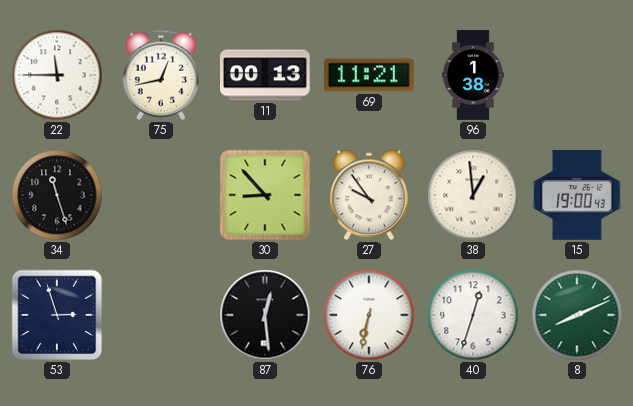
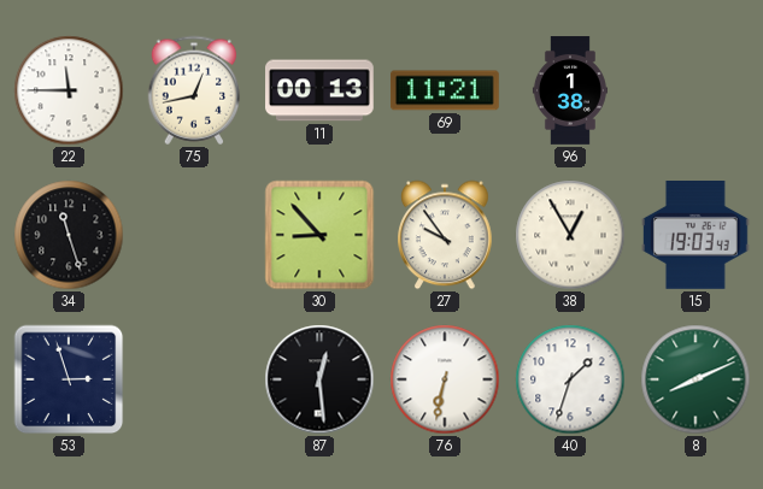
38: 12:59 -> 12:55 (570, 235)
15: 19:00 -> 19:03 (697, 236)
40: 12:33 -> 1:33 (570, 379)
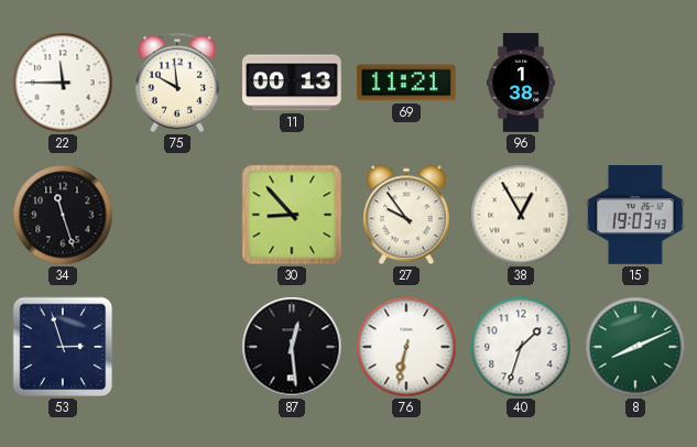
75: 12:43 -> 9:59 (176, 83)
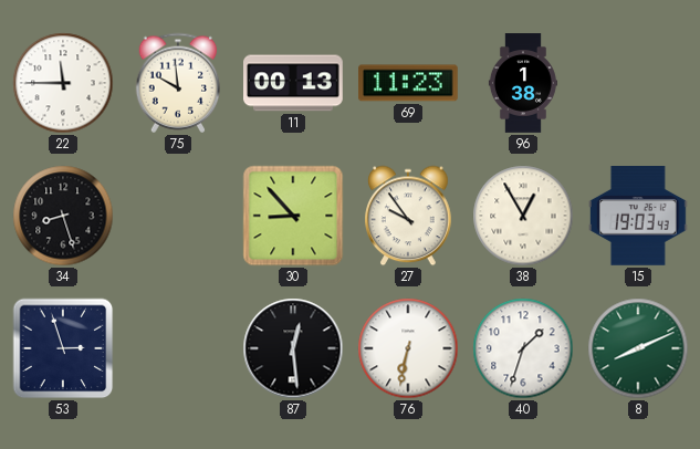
69: 11:21 -> 11:23 (409, 83)
34: 11:27 -> 8:27 (63, 216)
